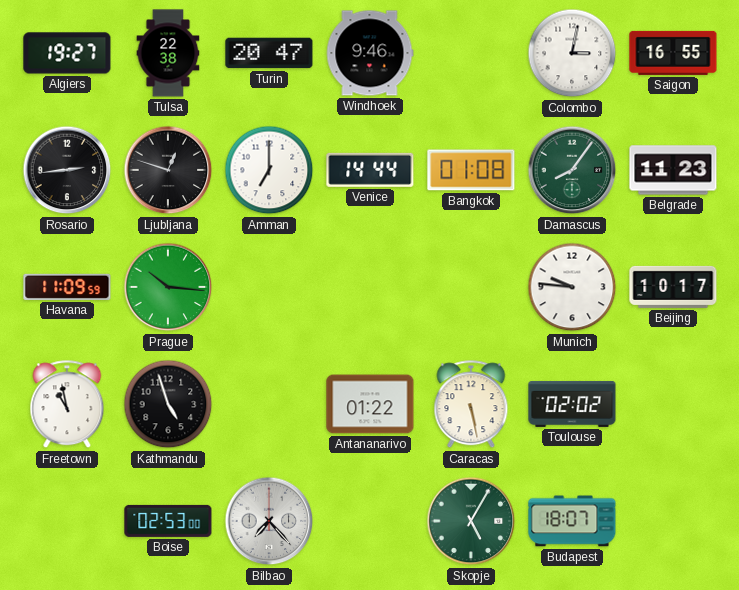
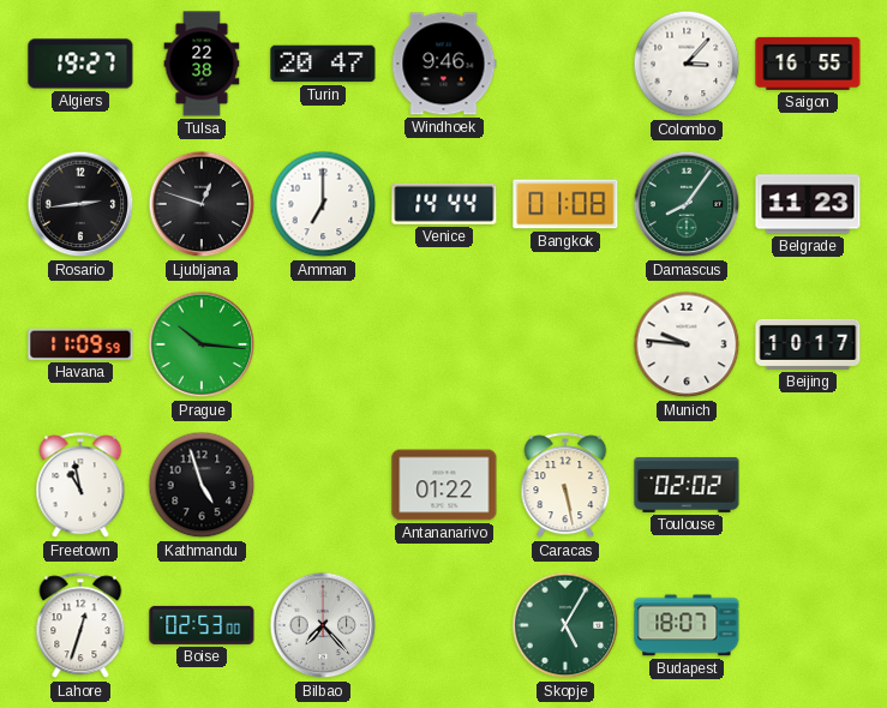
Colombo: 3:02 -> 3:07 (687, 64)
Lahore: none -> 12:33 (80, 626)
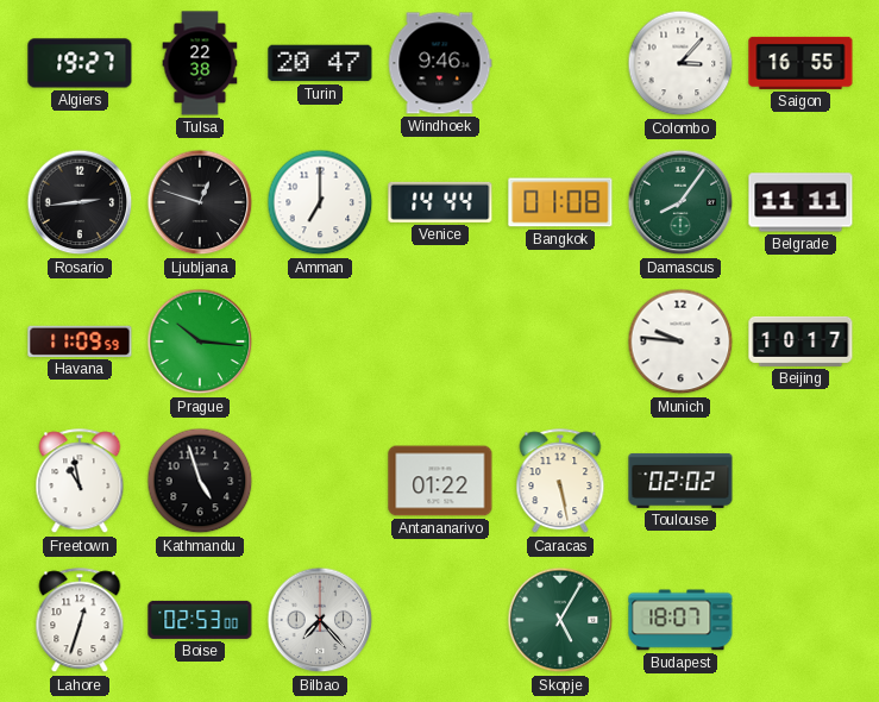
Belgrade: 11:23 -> 11:11 (800, 202)
